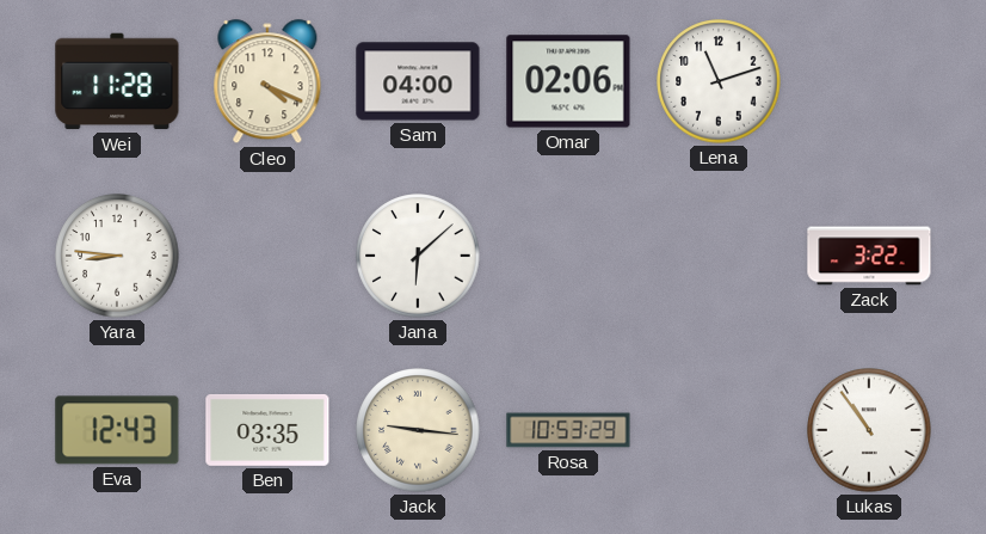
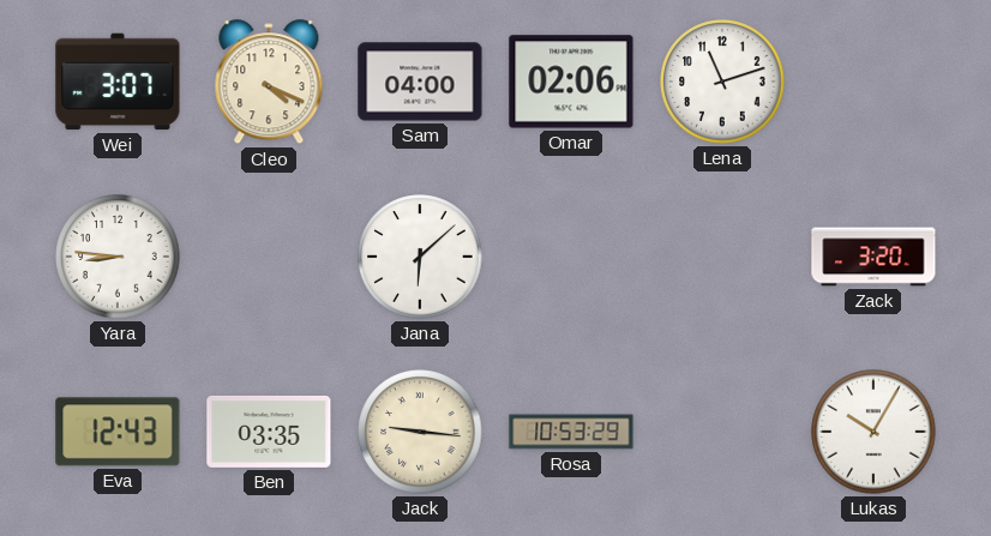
Wei: 11:28 -> 3:07 (118, 82)
Zack: 3:22 -> 3:20 (873, 257)
Lukas: 10:54 -> 10:05 (873, 432)
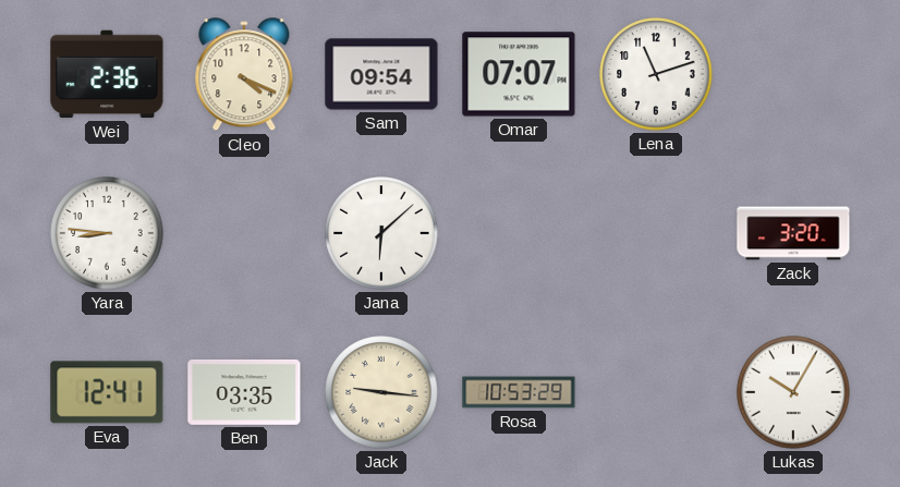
Wei: 3:07 -> 2:36 (107, 74)
Sam: 04:00 -> 09:54 (381, 74)
Omar: 02:06 -> 07:07 (519, 74)
Eva: 12:43 -> 12:41 (107, 392)
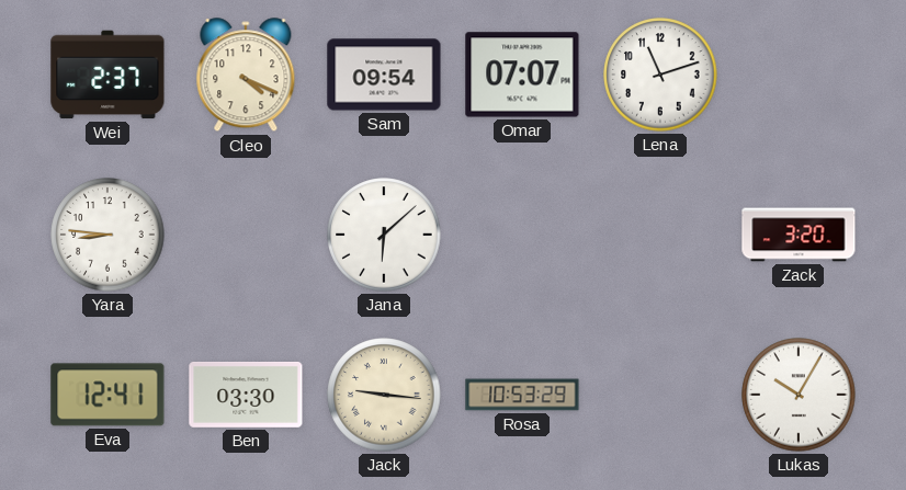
Wei: 2:36 -> 2:37 (107, 75)
Ben: 03:35 -> 03:30 (246, 395)
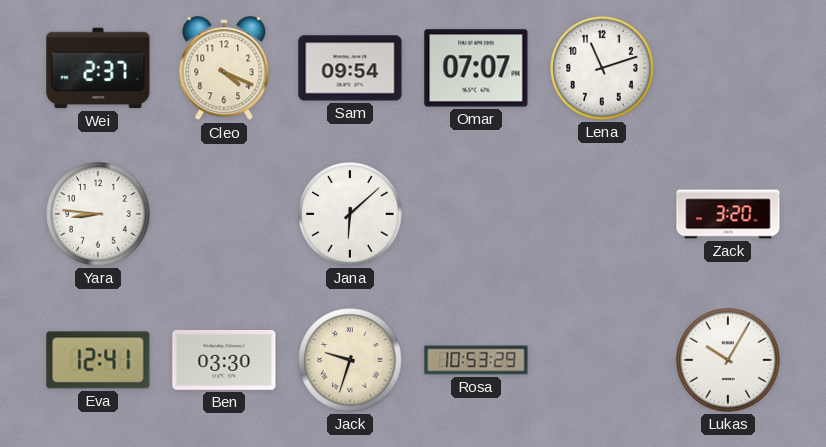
Jack: 9:16 -> 9:33 (350, 360)
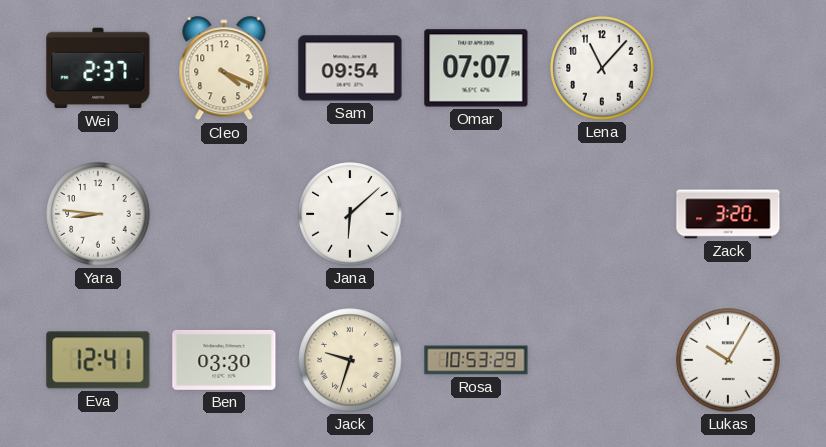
Lena: 11:12 -> 11:07 (602, 68)
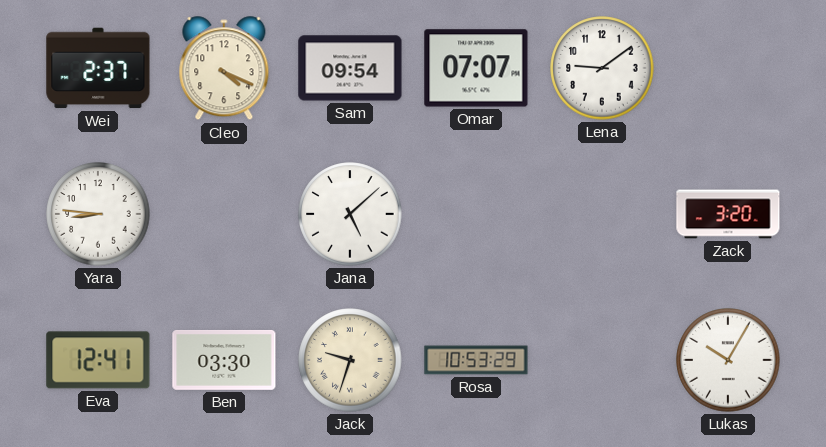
Lena: 11:07 -> 9:09 (602, 68)
Jana: 6:08 -> 5:08 (350, 214)
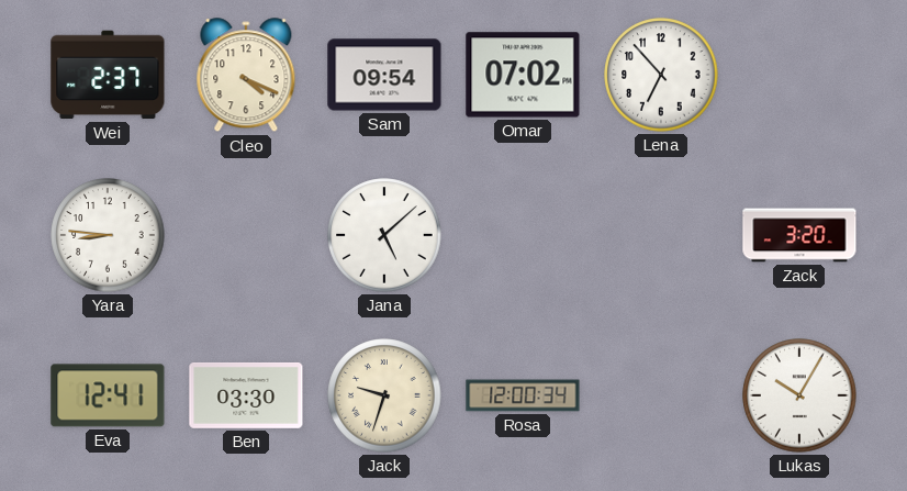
Omar: 07:07 -> 07:02 (523, 75)
Lena: 9:09 -> 6:53 (661, 75)
Rosa: 10:53 -> 12:00 (523, 395)
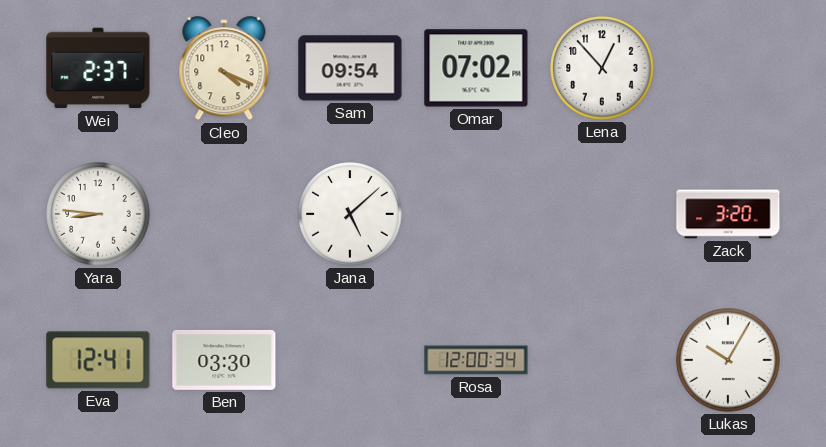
Lena: 6:53 -> 12:53 (602, 68)
Jack: 9:33 -> none (384, 395)
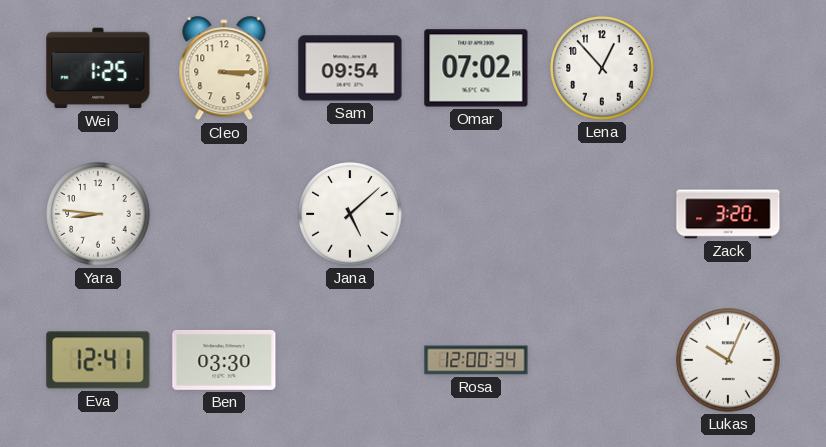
Wei: 2:37 -> 1:25 (98, 68)
Cleo: 4:19 -> 3:15 (224, 69)
Lukas: 10:05 -> 10:04 (728, 360)
